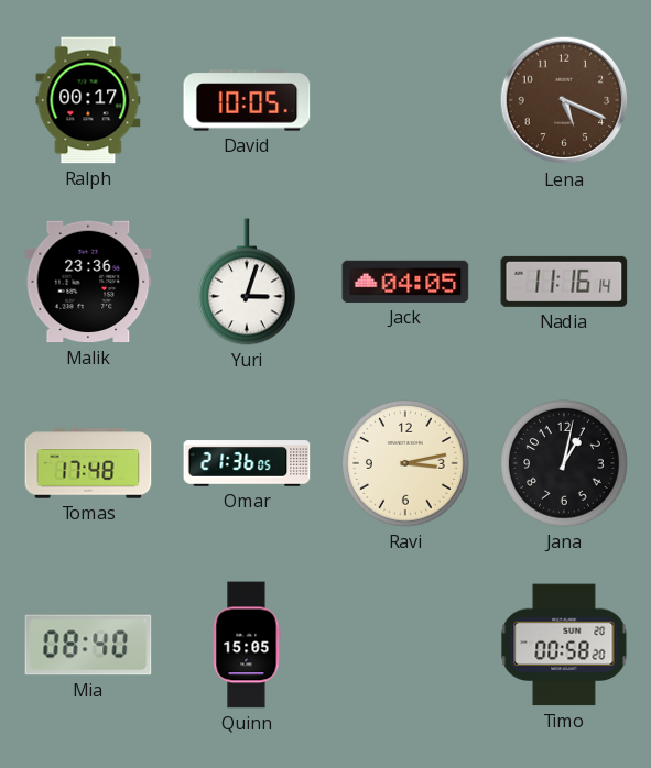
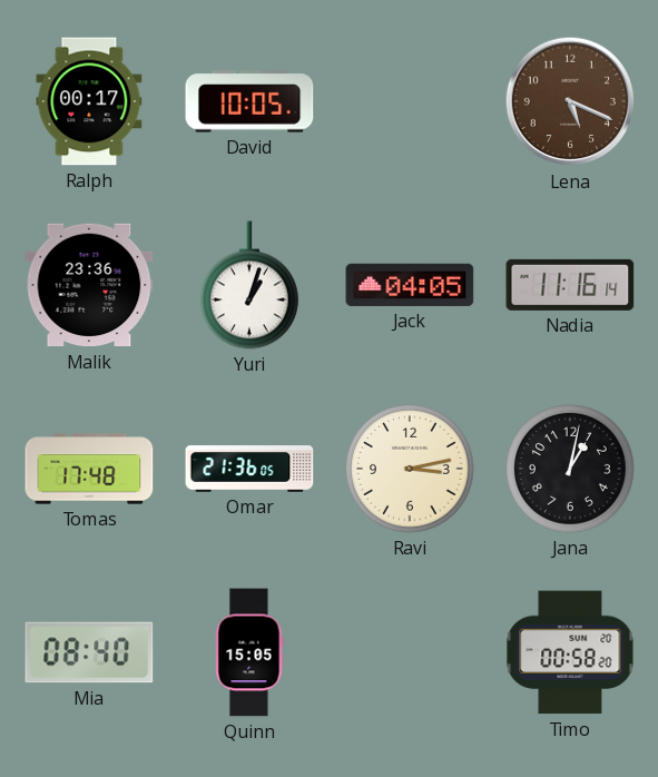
Yuri: 3:03 -> 1:03 (249, 285)
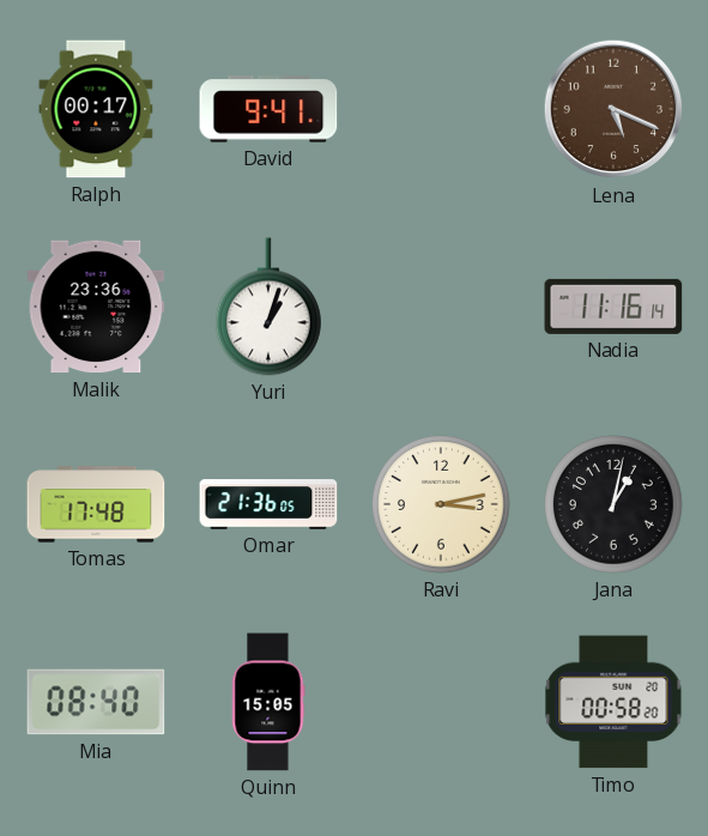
David: 10:05 -> 9:41 (268, 109)
Jack: 04:05 -> none (410, 285)
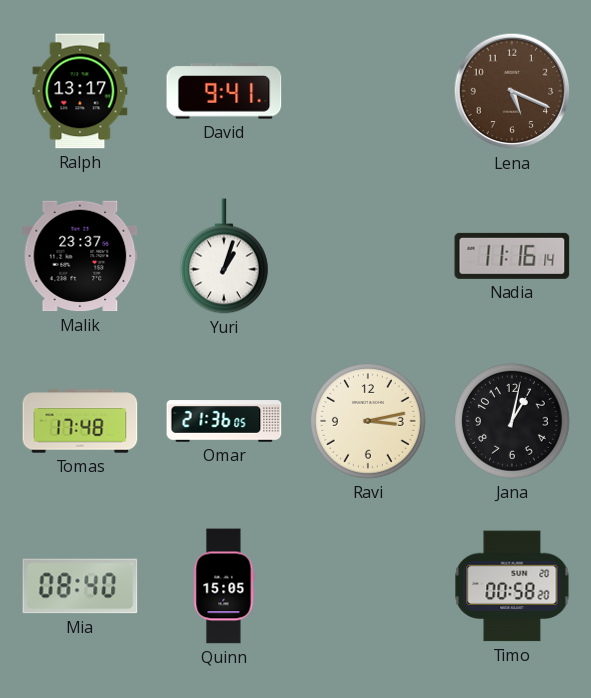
Ralph: 00:17 -> 13:17 (80, 91)
Malik: 23:36 -> 23:37 (80, 256)
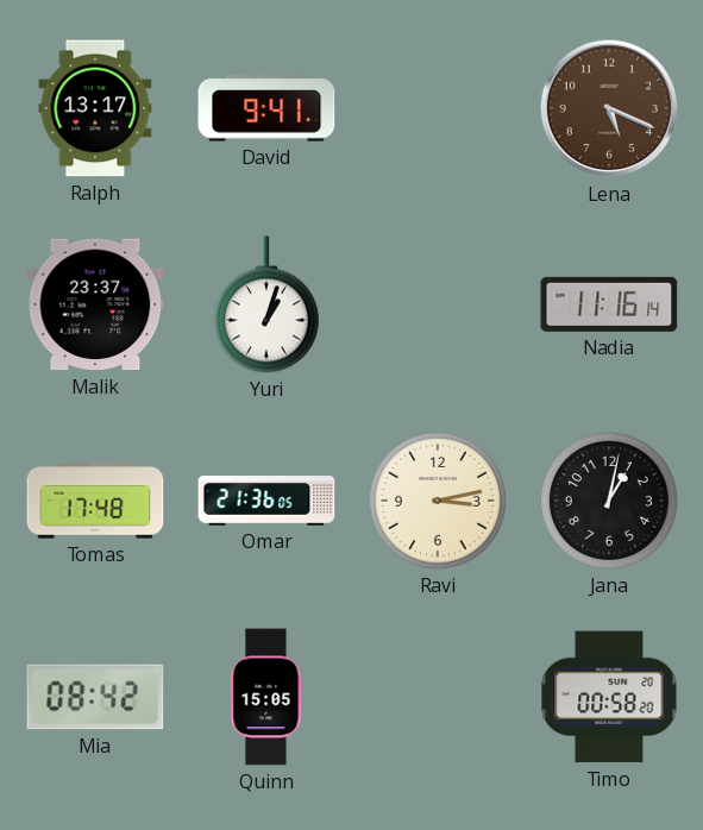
Mia: 08:40 -> 08:42 (95, 697)
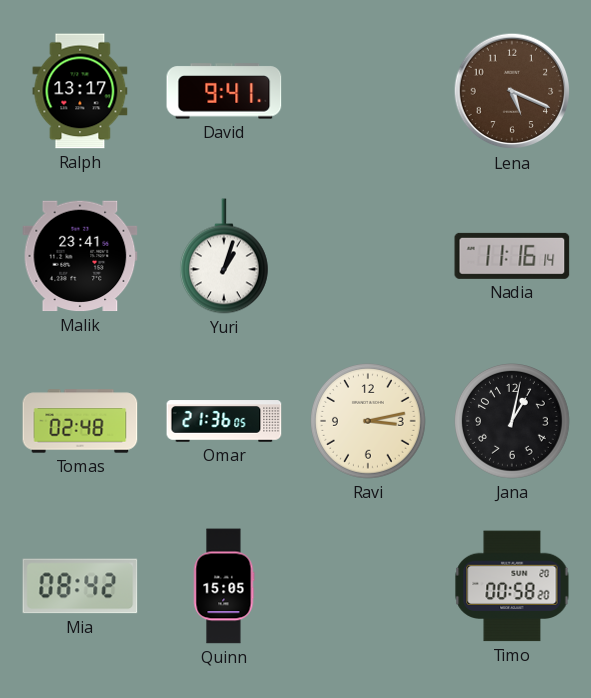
Malik: 23:37 -> 23:41 (80, 256)
Tomas: 17:48 -> 02:48 (80, 421)
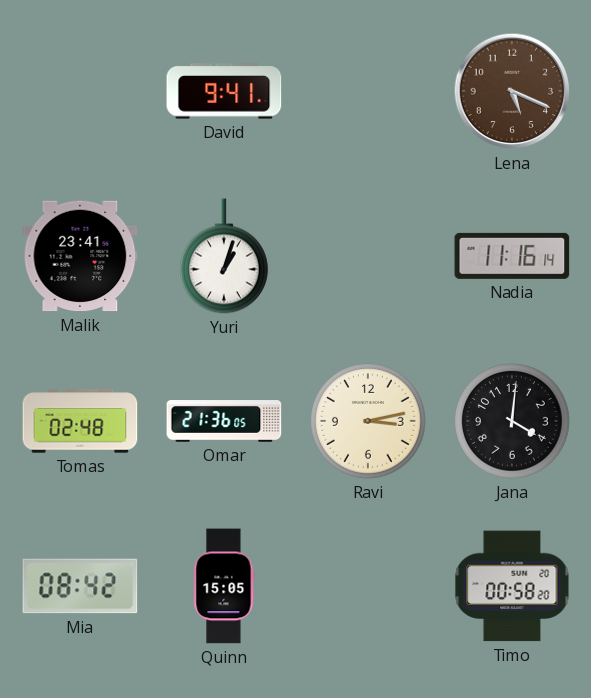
Ralph: 13:17 -> none (80, 91)
Jana: 1:02 -> 4:01 (513, 422)
